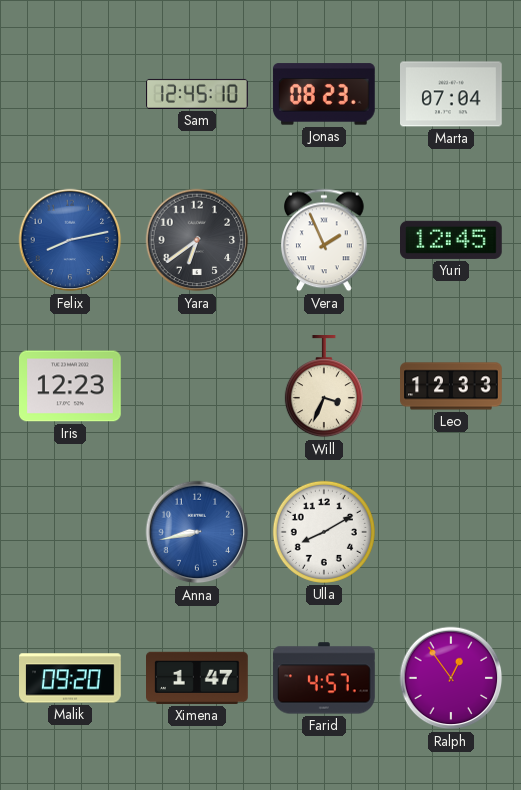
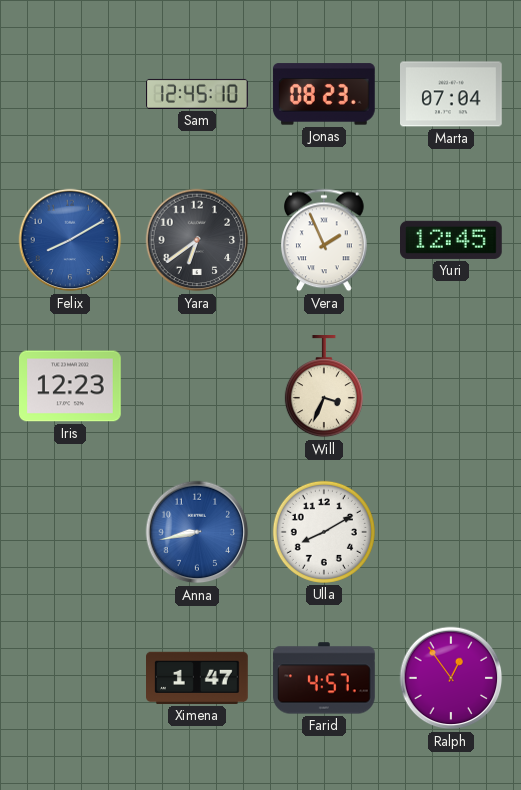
Felix: 8:13 -> 8:10 (70, 240)
Leo: 12:33 -> none (451, 386)
Malik: 09:20 -> none (70, 678)
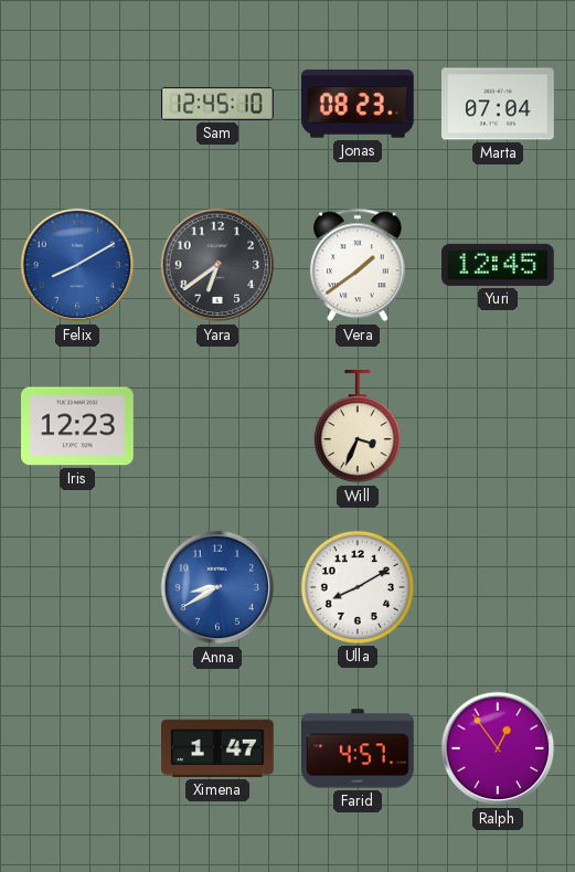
Vera: 1:56 -> 1:39 (359, 265)
Anna: 8:43 -> 8:40 (217, 587)
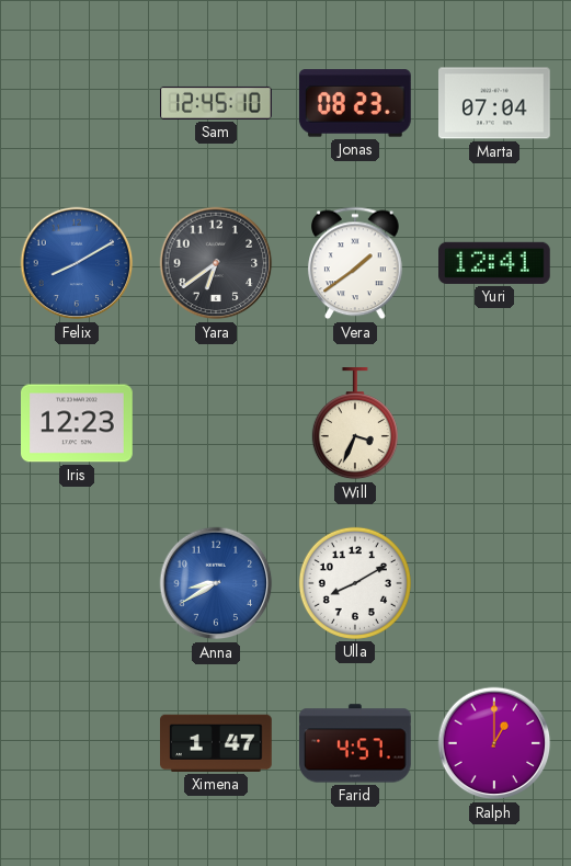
Yuri: 12:45 -> 12:41 (495, 263)
Ralph: 12:54 -> 1:00 (494, 743)
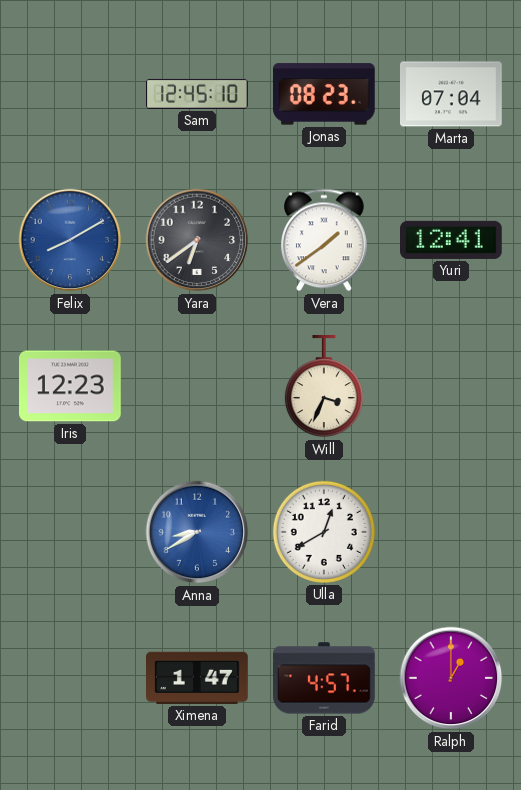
Ulla: 8:10 -> 12:40 (324, 532)
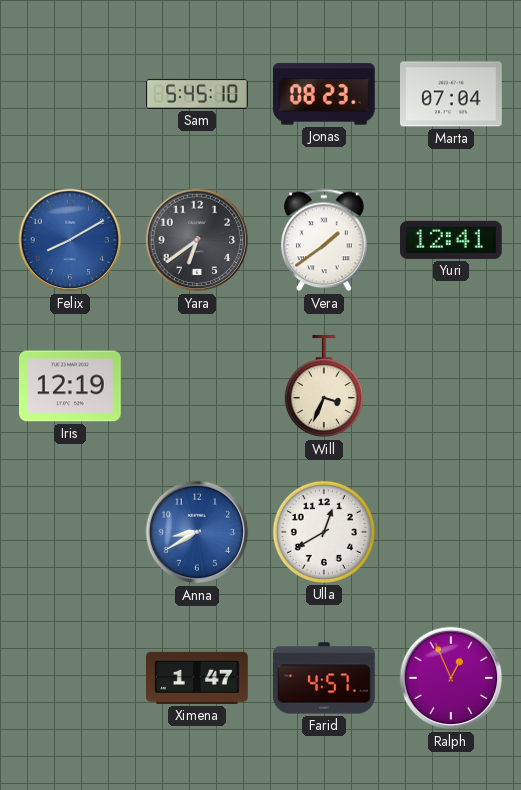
Sam: 12:45 -> 5:45 (198, 94)
Iris: 12:23 -> 12:19 (71, 386)
Ralph: 1:00 -> 12:56 (451, 678)
